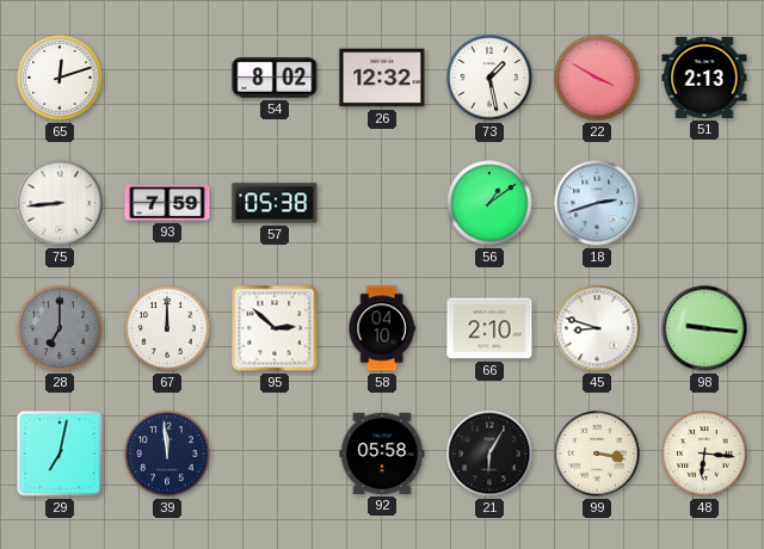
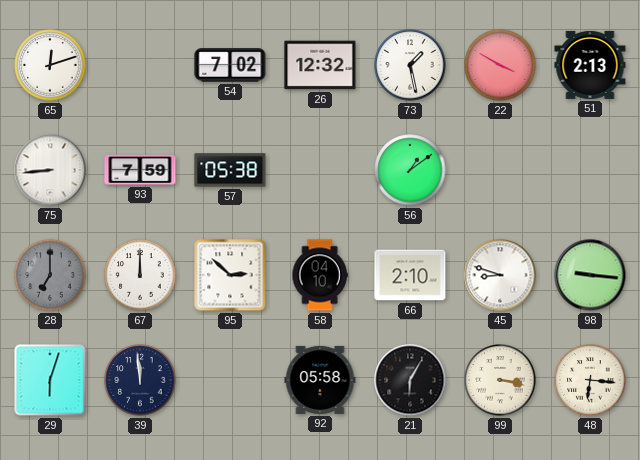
54: 8:02 -> 7:02 (230, 65)
18: 2:42 -> none (597, 203)
29: 7:02 -> 6:03 (50, 380)
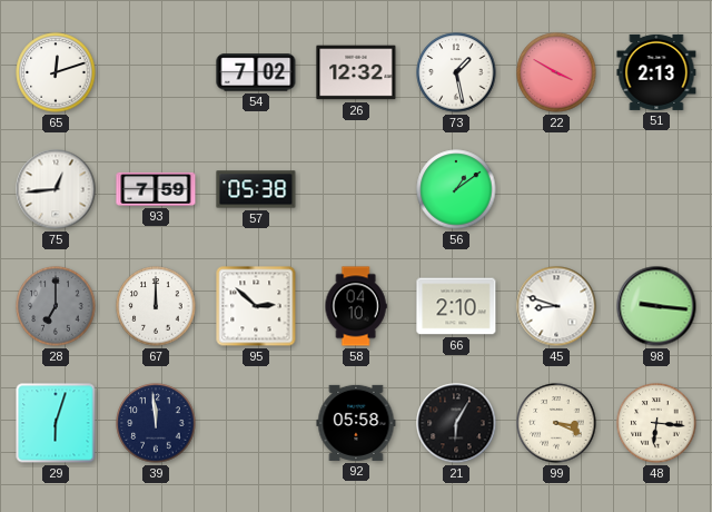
75: 8:44 -> 12:44 (56, 189)
99: 3:17 -> 3:19 (556, 423)
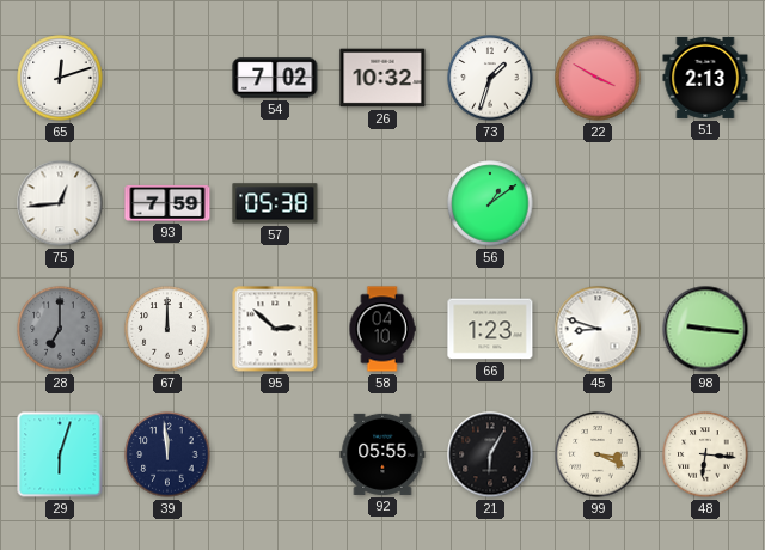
26: 12:32 -> 10:32 (382, 78)
73: 1:28 -> 1:33 (490, 78)
66: 2:10 -> 1:23 (490, 329)
92: 05:58 -> 05:55 (382, 454)
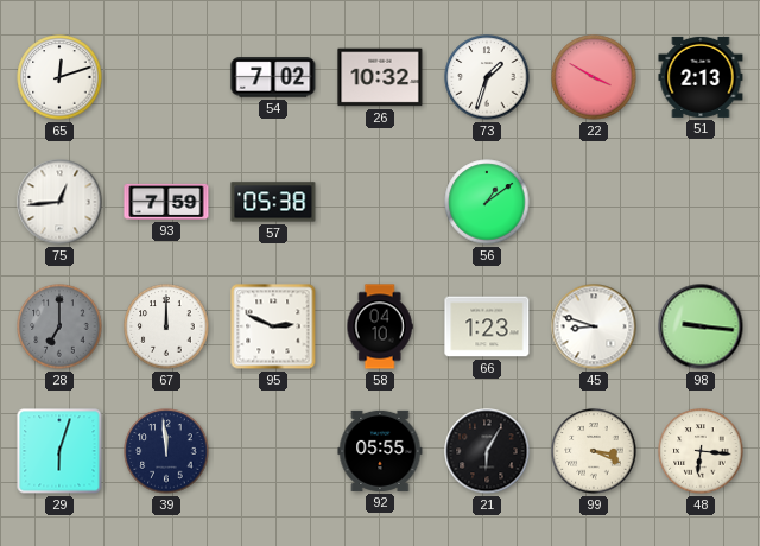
95: 2:52 -> 2:49 (273, 326)
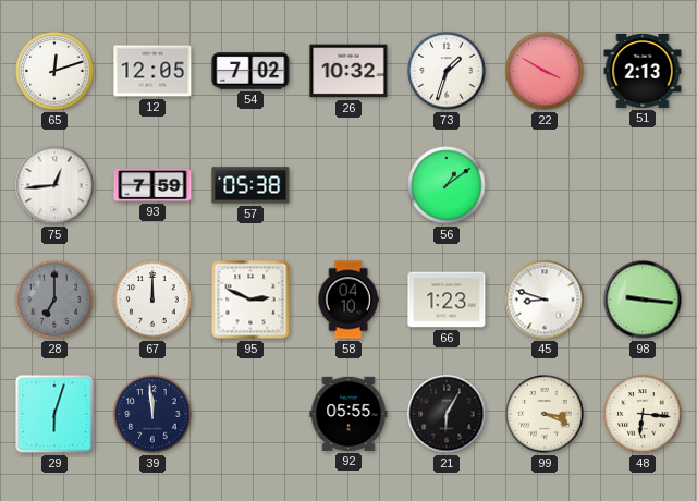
12: none -> 12:05 (152, 71)
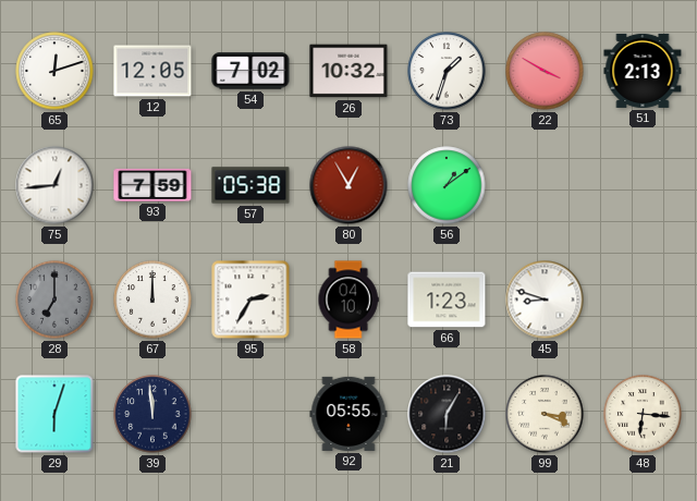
80: none -> 12:55 (348, 185)
95: 2:49 -> 2:35 (250, 300)
98: 9:16 -> none (643, 300)
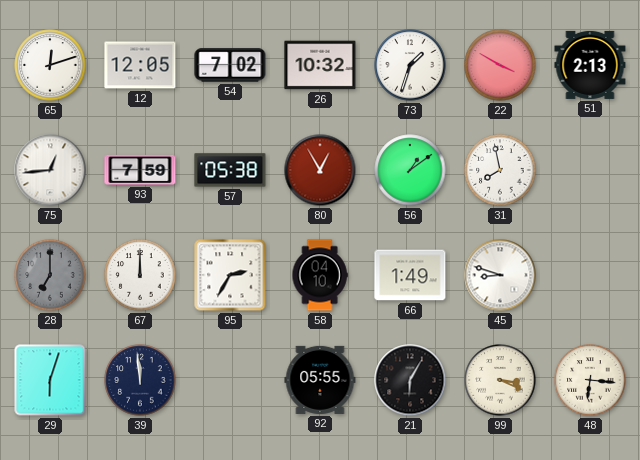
31: none -> 7:58 (500, 170)
66: 1:23 -> 1:49 (410, 275)
